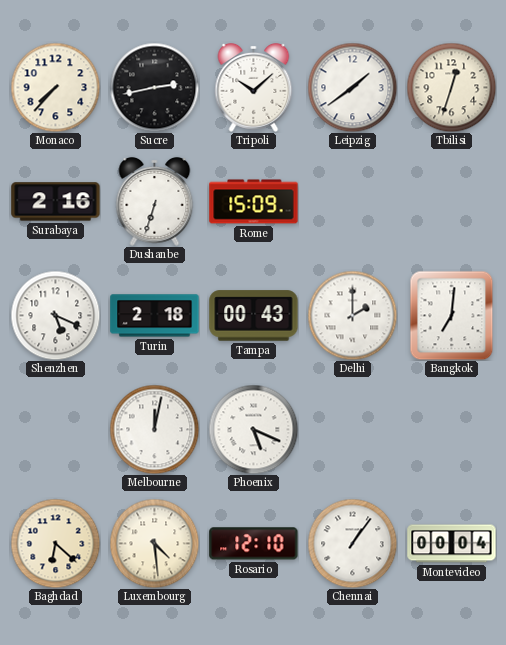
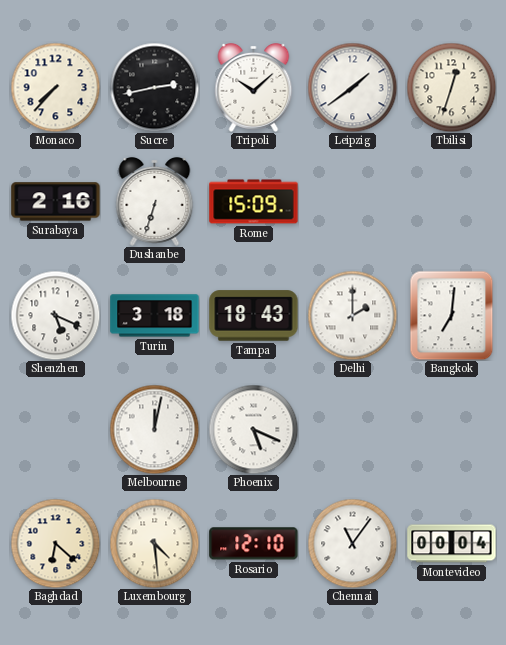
Turin: 2:18 -> 3:18 (155, 316)
Tampa: 00:43 -> 18:43 (254, 316)
Chennai: 1:06 -> 11:06 (352, 543)
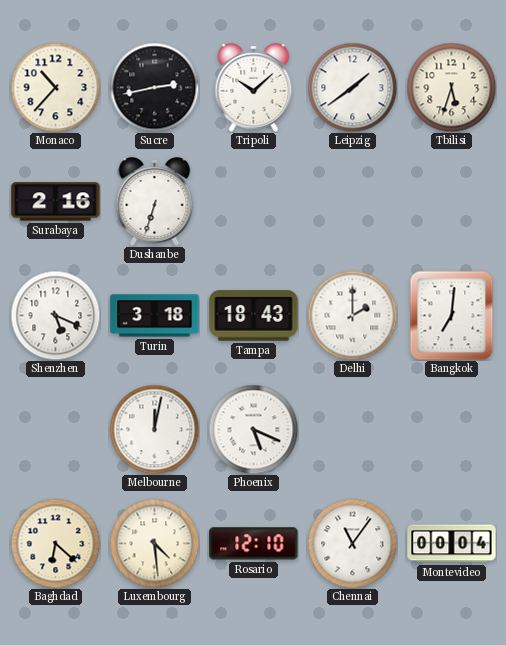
Monaco: 7:37 -> 10:37 (55, 87)
Tbilisi: 12:33 -> 5:33 (451, 87)
Rome: 15:09 -> none (254, 202)
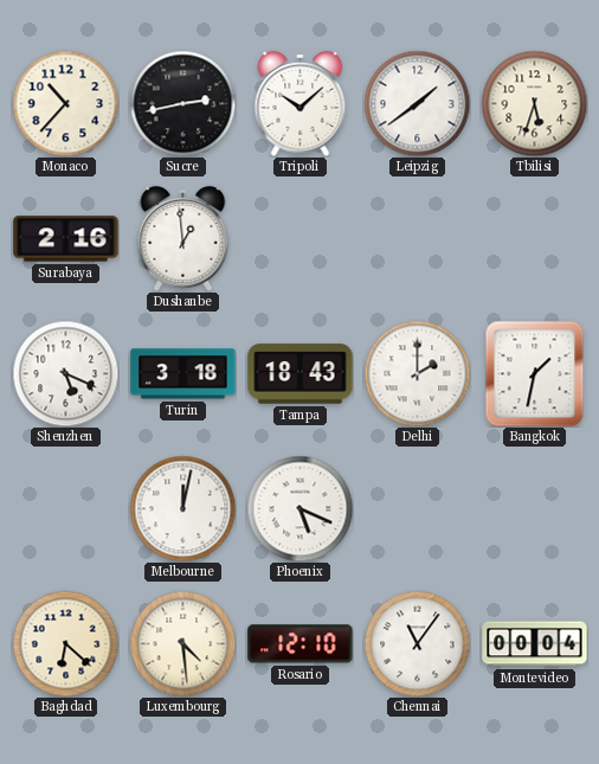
Dushanbe: 6:33 -> 12:59 (183, 238)
Bangkok: 7:01 -> 1:32 (535, 373)
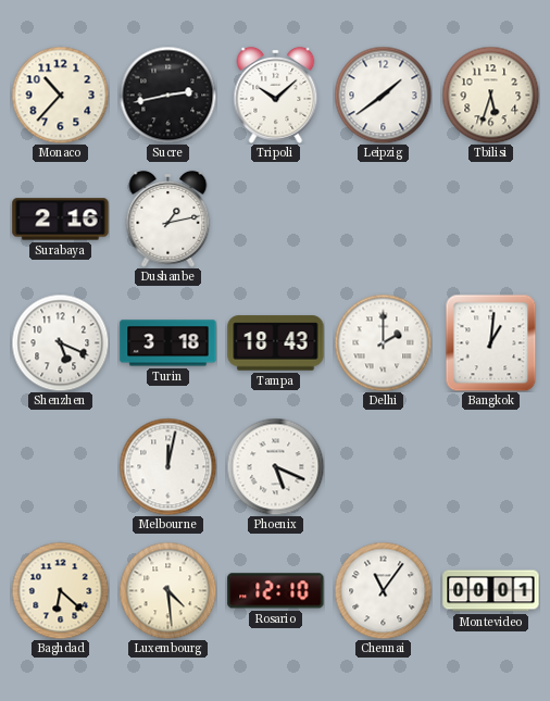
Dushanbe: 12:59 -> 1:13 (168, 218)
Bangkok: 1:32 -> 1:01 (491, 342)
Montevideo: 00:04 -> 00:01 (491, 591)
